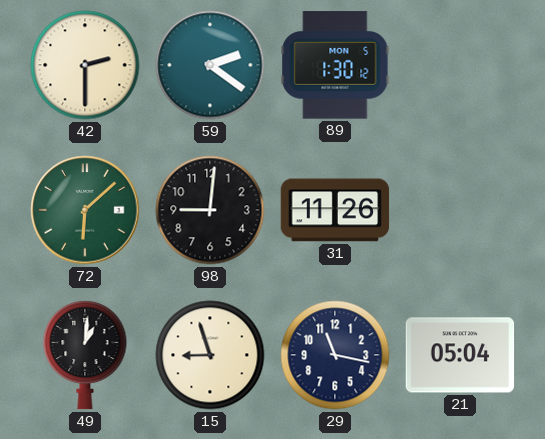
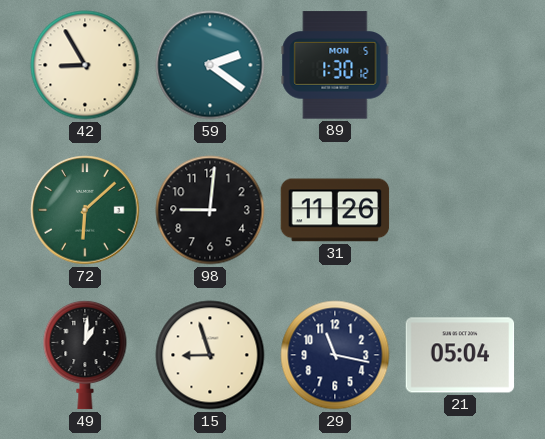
42: 2:30 -> 8:55 (85, 65)
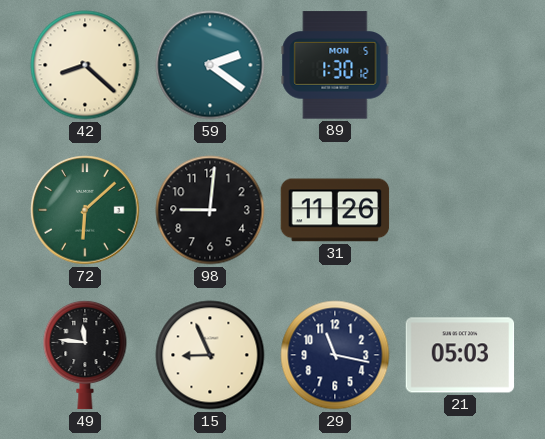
42: 8:55 -> 8:22 (85, 65)
49: 1:01 -> 11:46 (85, 355)
15: 8:57 -> 8:56 (210, 355)
21: 05:04 -> 05:03 (460, 355)
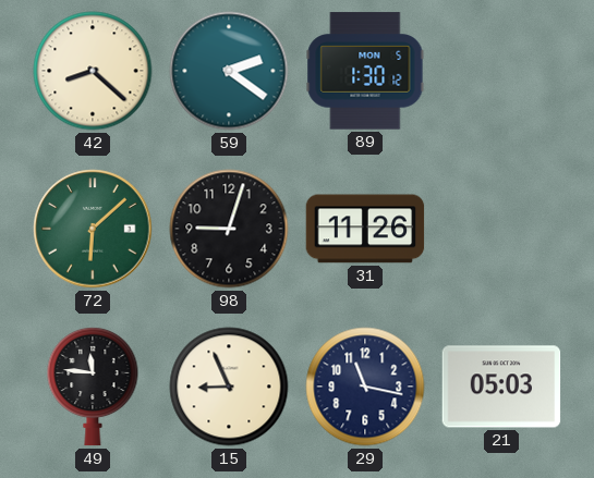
98: 9:01 -> 9:03 (229, 229)
